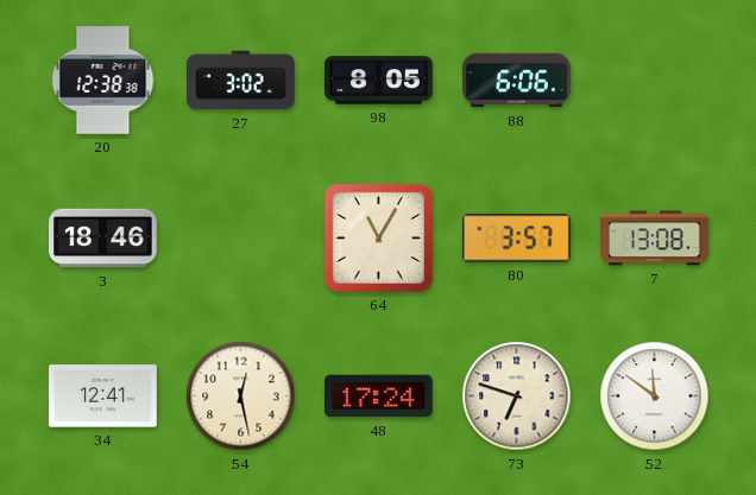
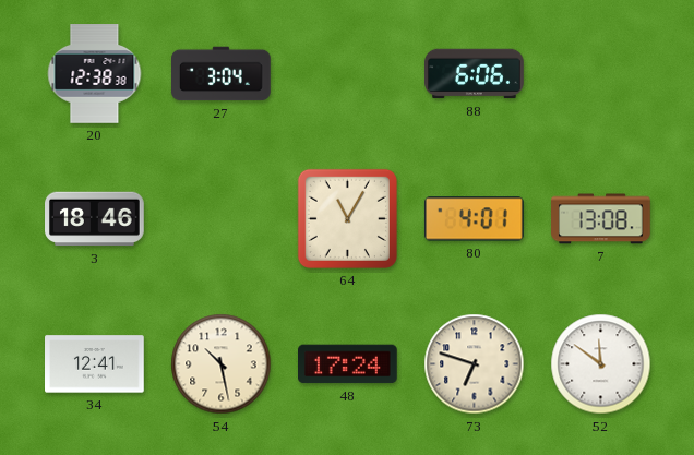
27: 3:02 -> 3:04 (222, 74)
98: 8:05 -> none (379, 81)
80: 3:57 -> 4:01 (474, 219)
54: 12:28 -> 10:28 (222, 364)
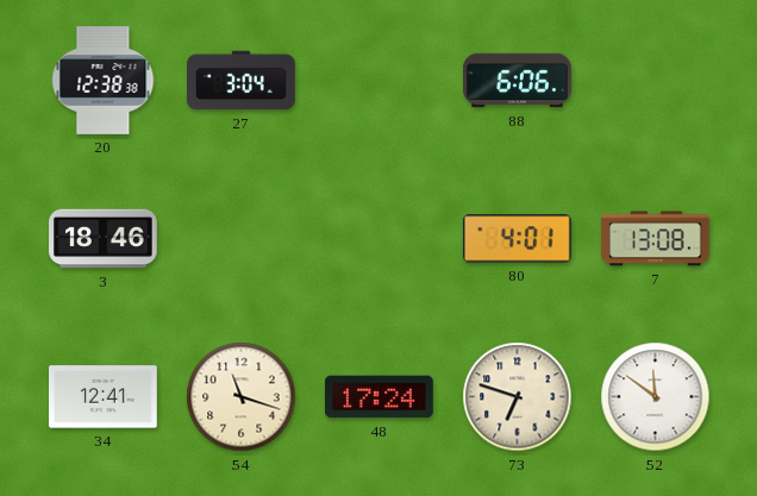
64: 11:05 -> none (347, 218)
54: 10:28 -> 11:18 (242, 397)
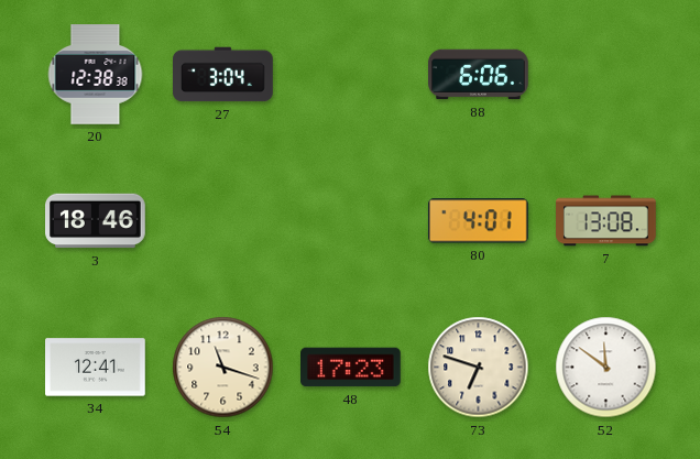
48: 17:24 -> 17:23 (351, 368)
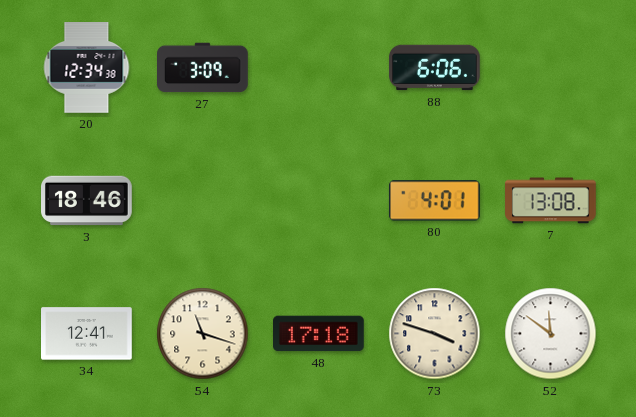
20: 12:38 -> 12:34 (87, 68)
27: 3:04 -> 3:09 (203, 68)
48: 17:23 -> 17:18 (319, 334)
73: 6:48 -> 3:48 (435, 334)
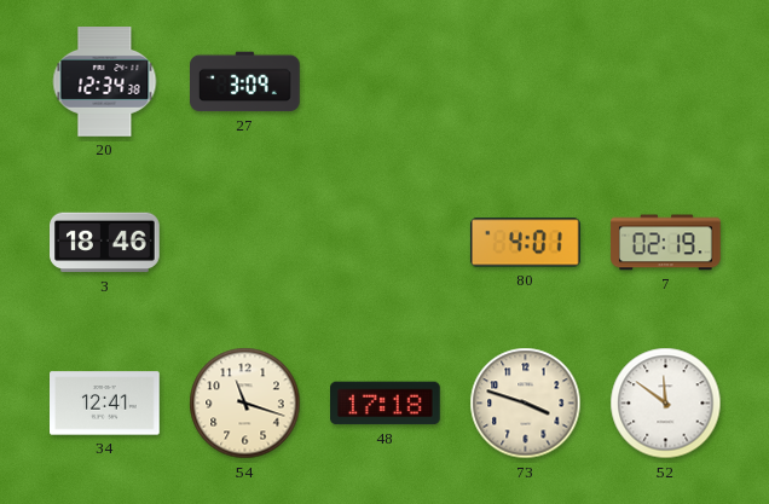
88: 6:06 -> none (435, 68)
7: 13:08 -> 02:19 (666, 243)
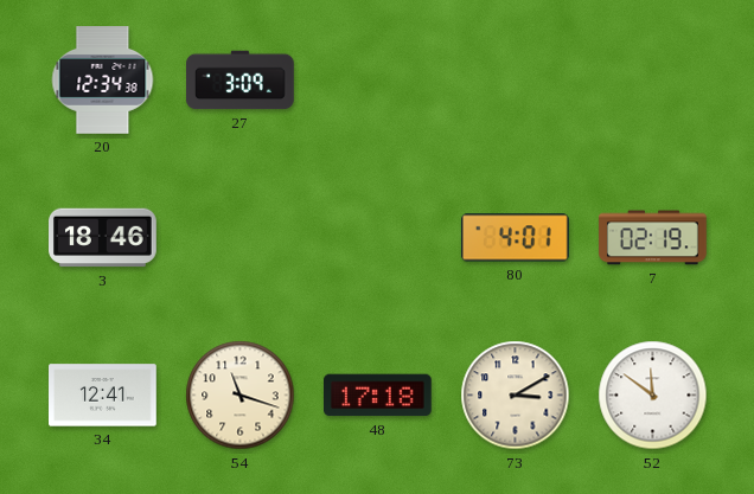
73: 3:48 -> 3:10 (516, 396)
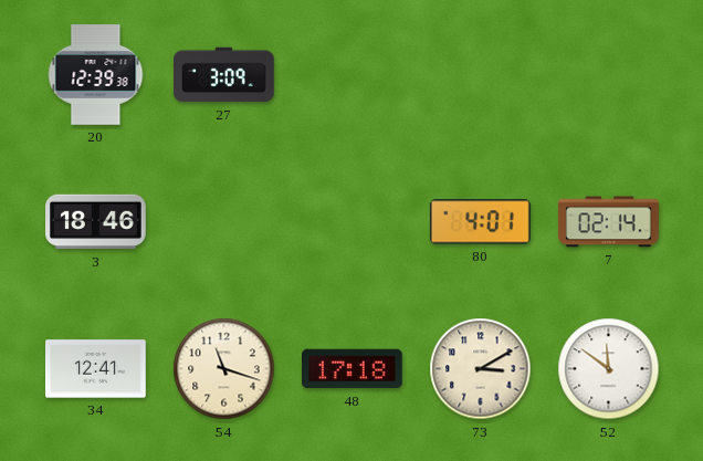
20: 12:34 -> 12:39 (96, 75)
7: 02:19 -> 02:14 (609, 222)
